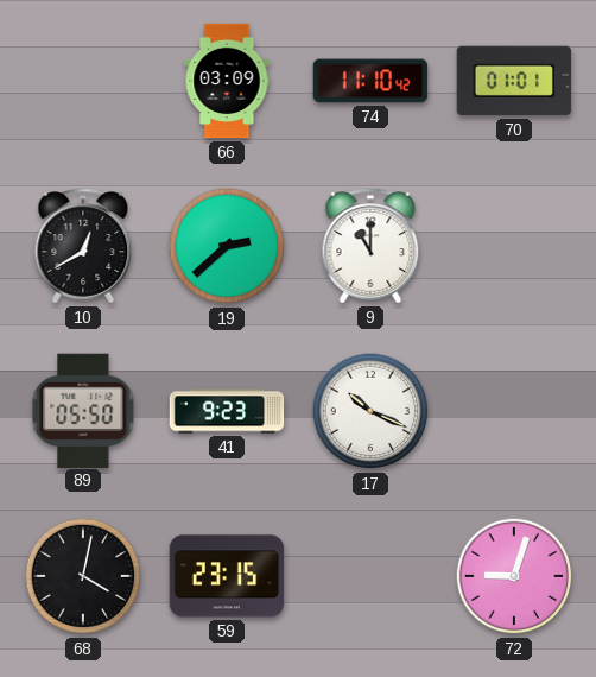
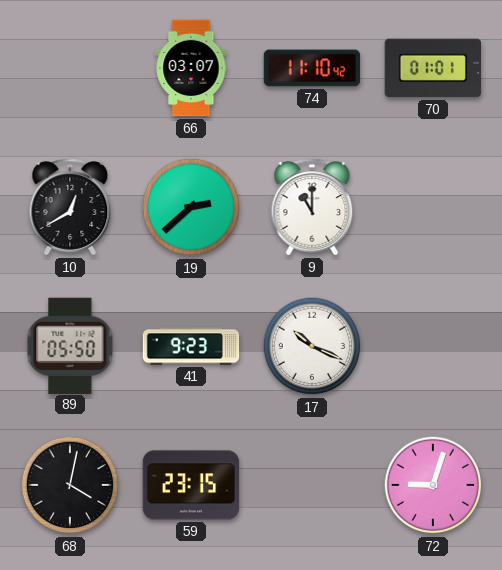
66: 03:09 -> 03:07 (191, 68)
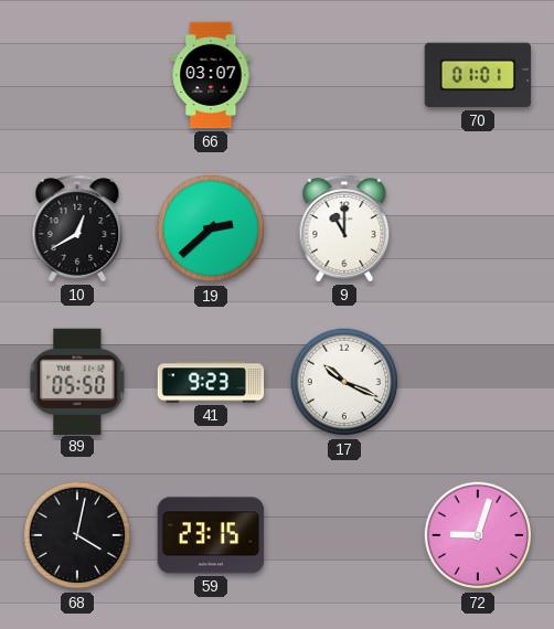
74: 11:10 -> none (312, 68)
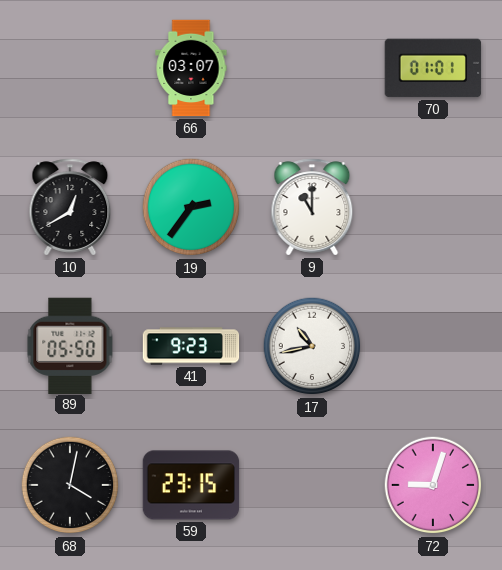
19: 2:38 -> 2:36 (191, 207)
17: 10:19 -> 10:43 (312, 346)
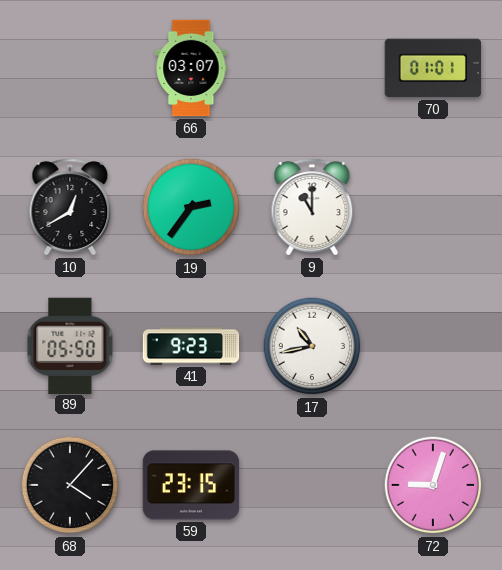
68: 4:02 -> 4:07 (70, 485)
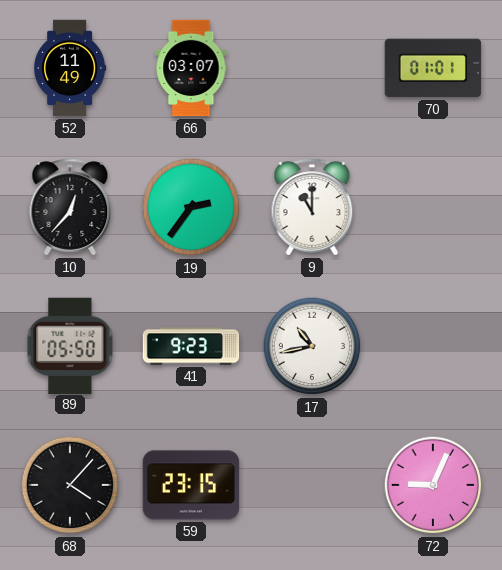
52: none -> 11:49 (70, 68)
10: 12:40 -> 12:37 (70, 207)
72: 9:03 -> 9:04 (433, 485)
